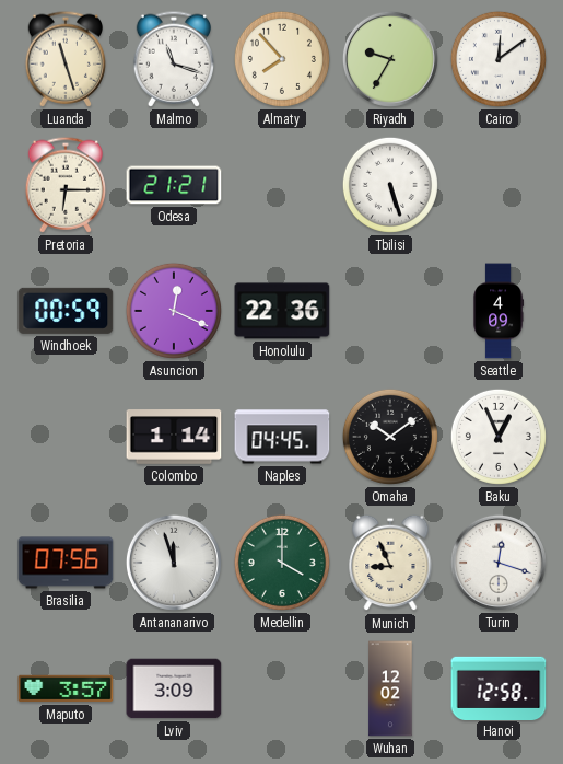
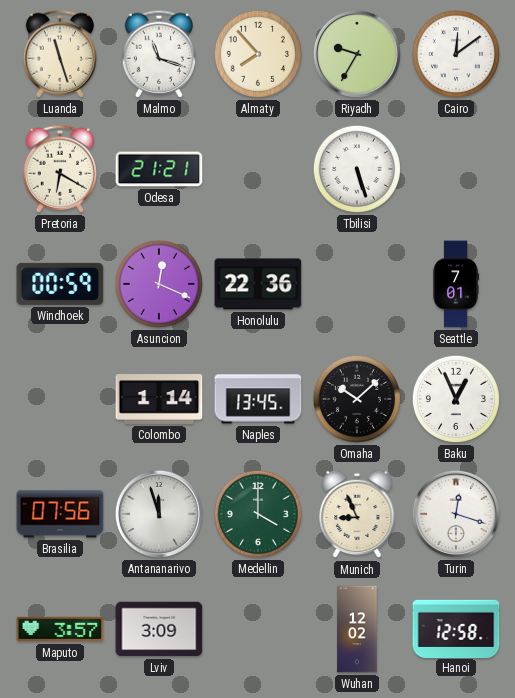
Pretoria: 6:15 -> 6:20 (60, 169)
Seattle: 4:09 -> 7:01 (456, 284)
Naples: 04:45 -> 13:45 (258, 399)
Omaha: 10:09 -> 10:08 (357, 399)
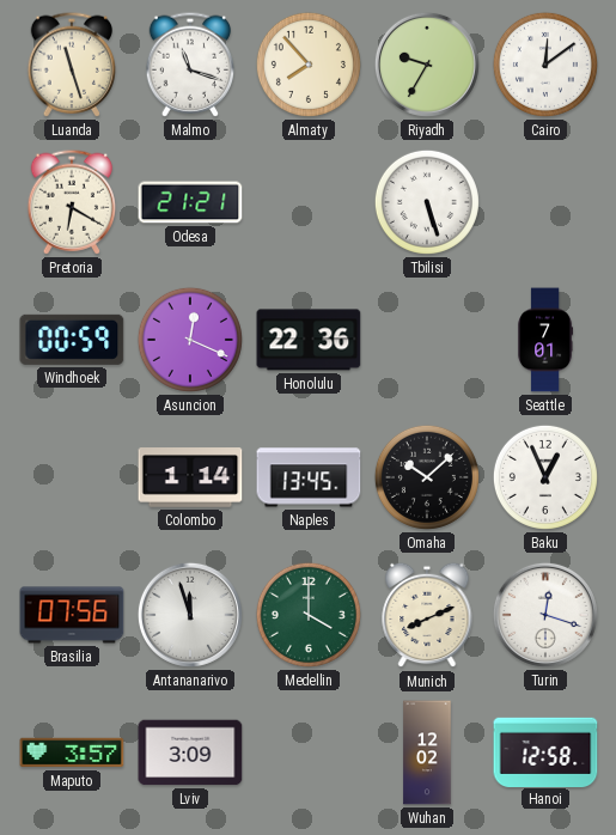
Munich: 8:56 -> 8:11 (427, 615)
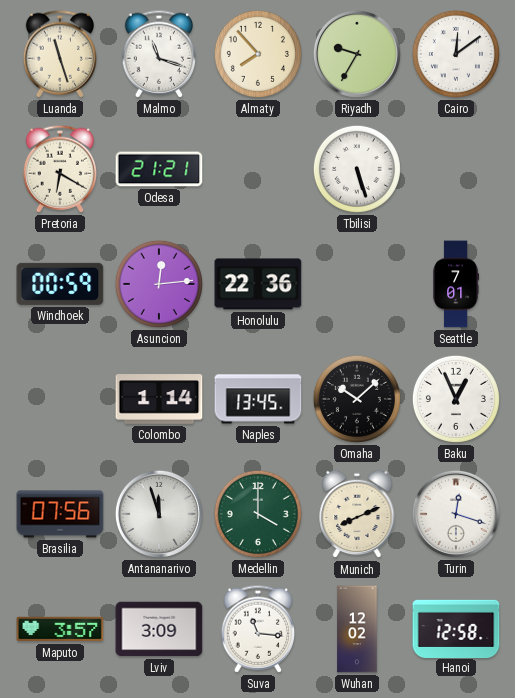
Asuncion: 12:19 -> 12:14 (159, 284)
Suva: none -> 11:16 (258, 629)
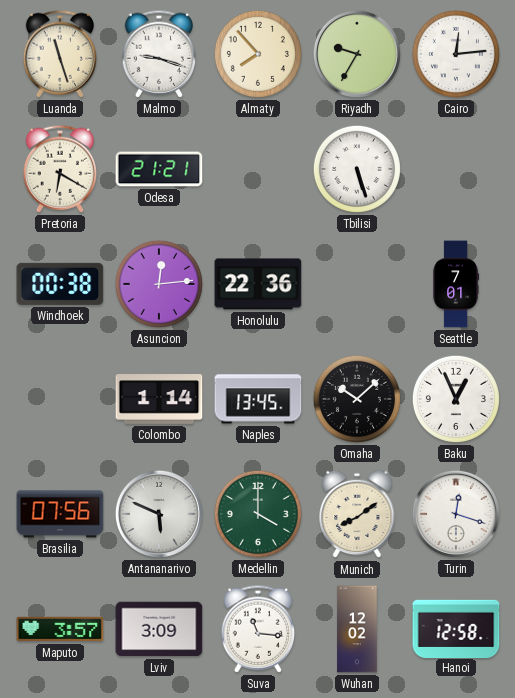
Malmo: 11:18 -> 9:18 (159, 54)
Cairo: 12:09 -> 12:14 (456, 54)
Windhoek: 00:59 -> 00:38 (60, 284)
Antananarivo: 11:57 -> 5:49 (159, 514)
Munich: 8:11 -> 8:09 (357, 514)
